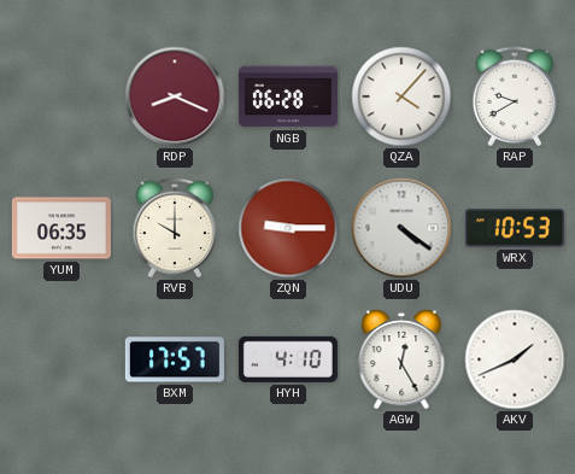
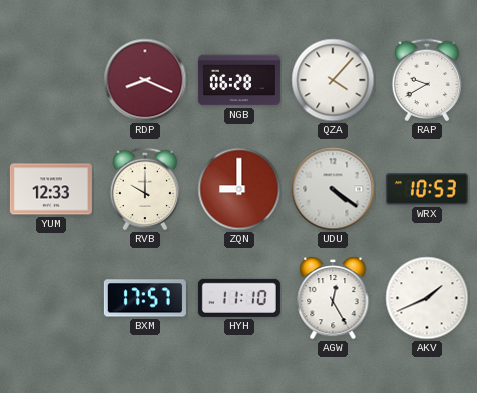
YUM: 06:35 -> 12:33 (51, 189)
ZQN: 9:15 -> 9:00 (239, 189)
HYH: 4:10 -> 11:10 (239, 298)
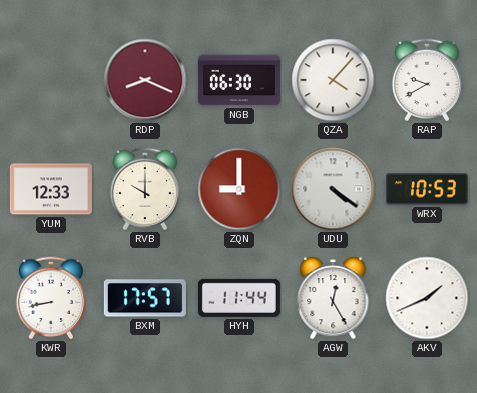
NGB: 06:28 -> 06:30 (239, 80)
KWR: none -> 8:43 (51, 298)
HYH: 11:10 -> 11:44 (239, 298)
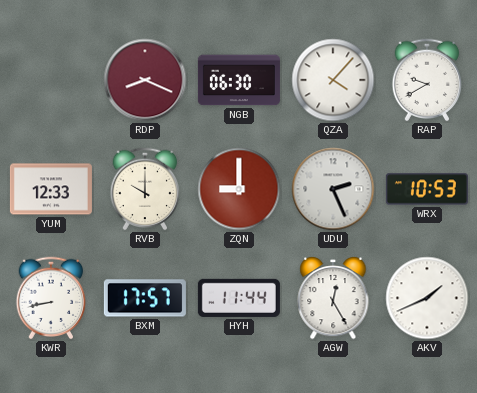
UDU: 4:21 -> 2:26 (333, 189)
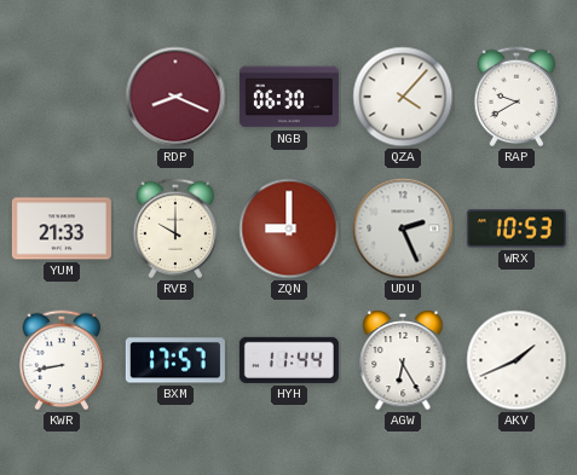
YUM: 12:33 -> 21:33 (62, 228)
AGW: 12:25 -> 6:25 (403, 361)
